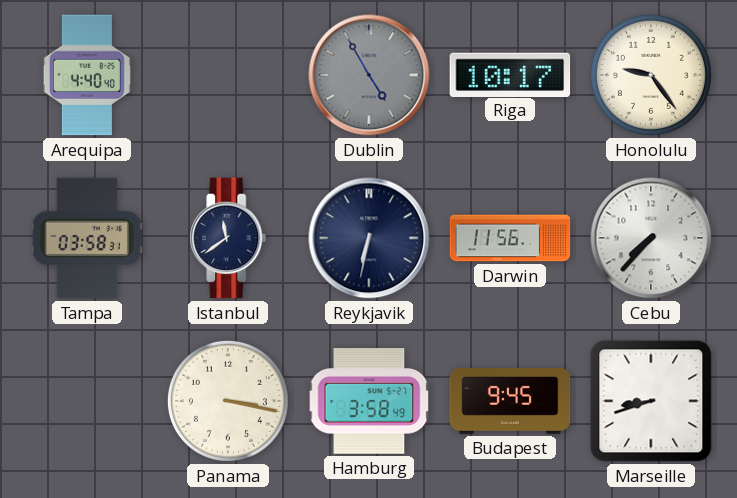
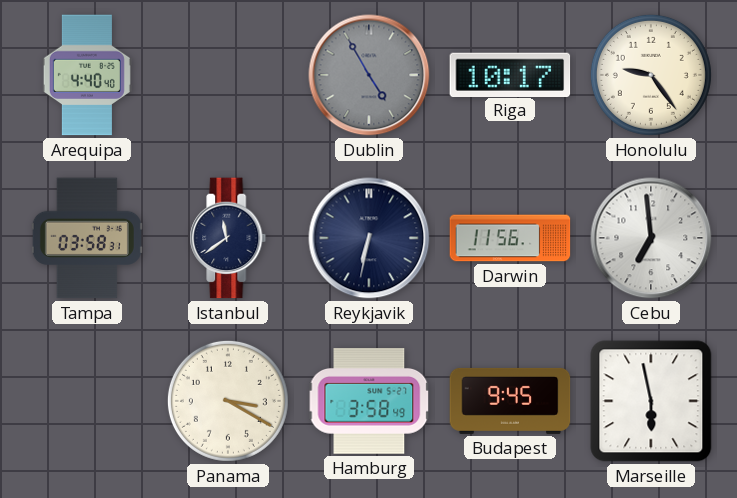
Cebu: 7:37 -> 6:59 (651, 238)
Panama: 3:17 -> 3:20 (228, 401)
Marseille: 8:42 -> 5:58 (651, 401)
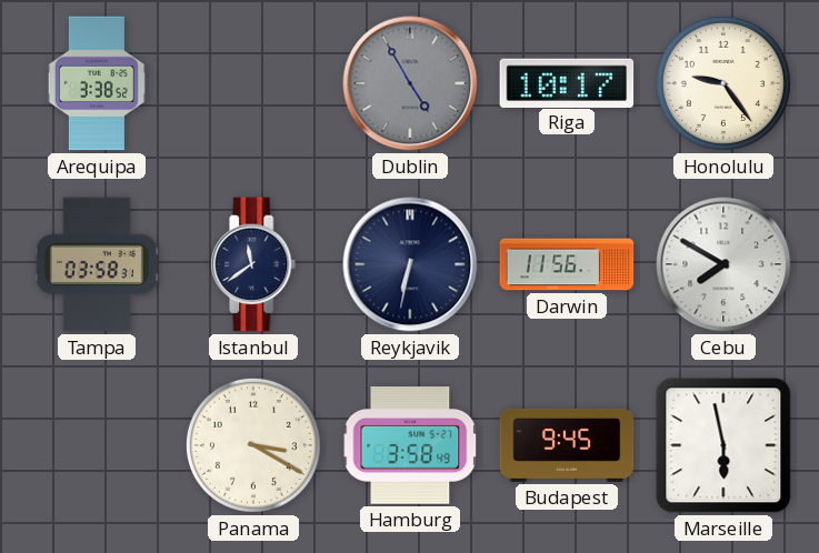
Arequipa: 4:40 -> 3:38 (97, 83)
Cebu: 6:59 -> 7:50 (723, 264)
